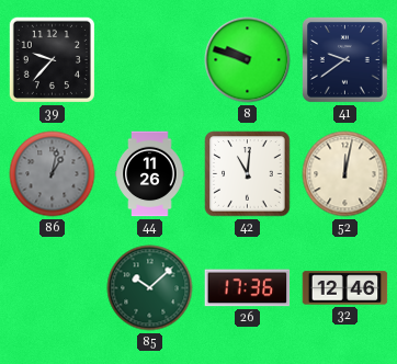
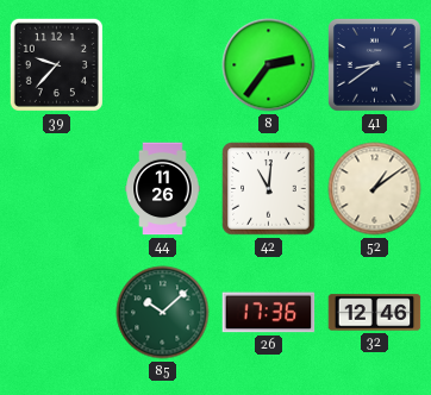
8: 9:48 -> 2:36 (269, 65)
41: 9:39 -> 8:39 (375, 65)
86: 1:02 -> none (53, 174)
52: 12:02 -> 1:09 (375, 189)
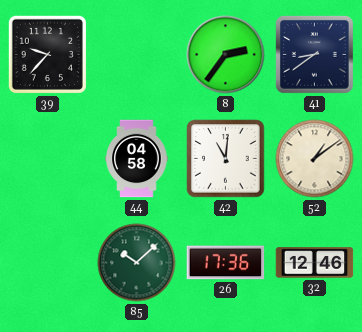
44: 11:26 -> 04:58 (137, 159)
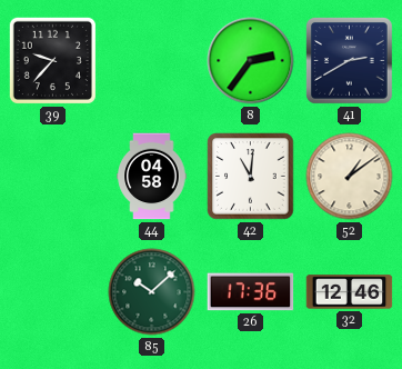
41: 8:39 -> 2:40 (350, 61)
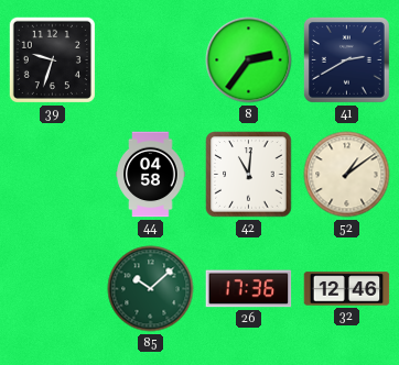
39: 9:37 -> 9:33 (52, 59)
